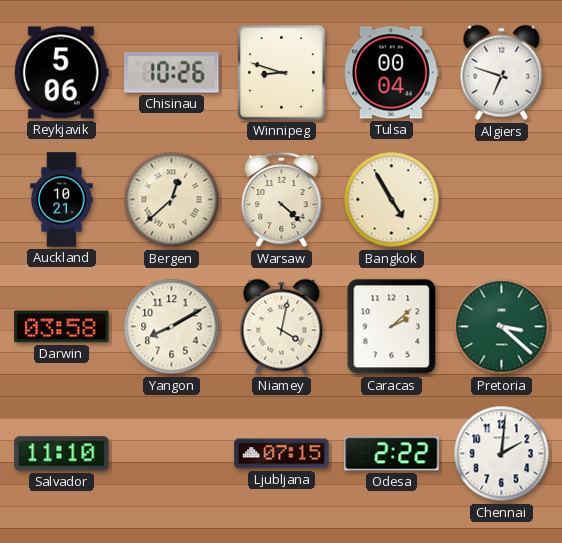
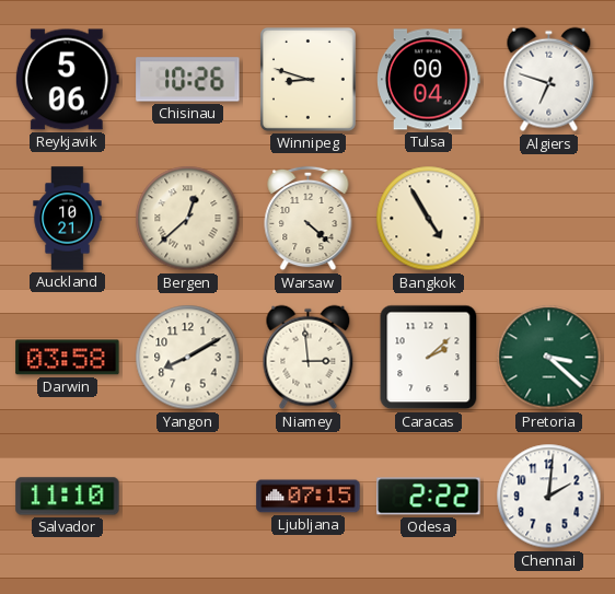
Niamey: 4:02 -> 2:59 (309, 358)
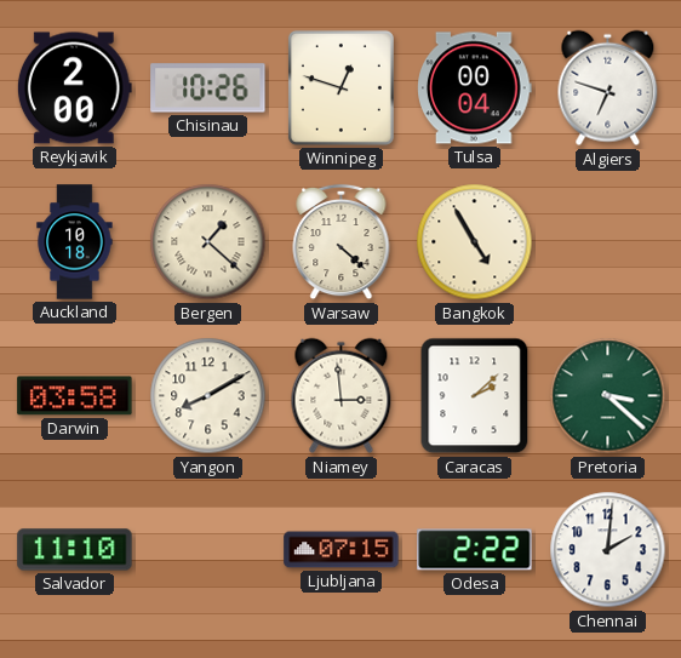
Reykjavik: 5:06 -> 2:00 (74, 88)
Winnipeg: 8:48 -> 12:48 (340, 87)
Auckland: 10:21 -> 10:18 (75, 242)
Bergen: 12:38 -> 1:22 (208, 242)
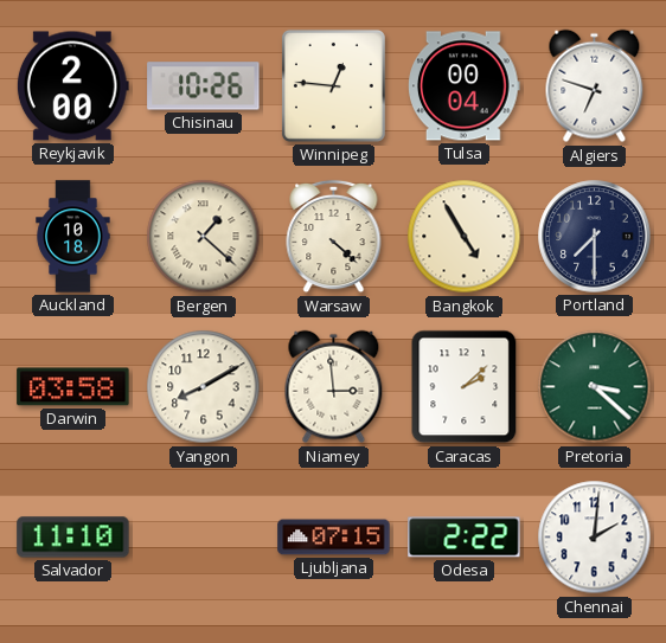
Winnipeg: 12:48 -> 12:46 (333, 85)
Portland: none -> 7:30 (595, 237)
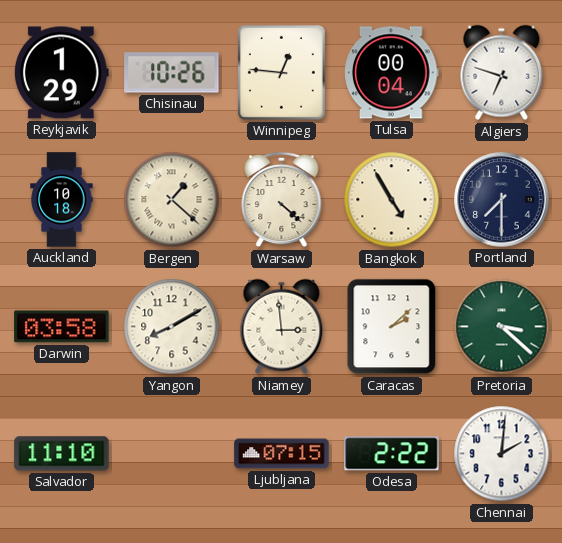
Reykjavik: 2:00 -> 1:29 (61, 73)
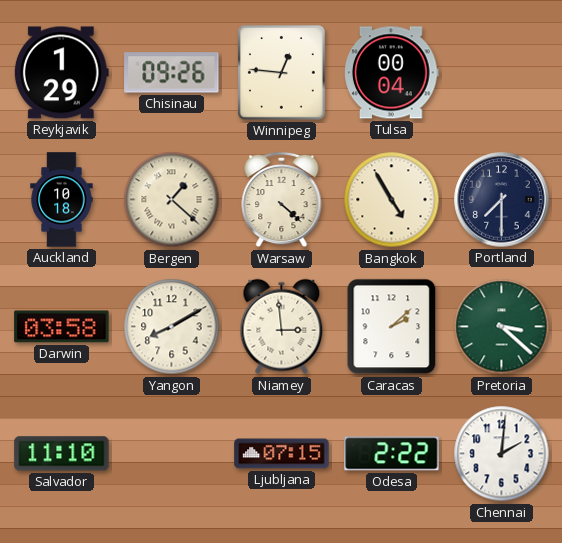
Chisinau: 10:26 -> 09:26 (172, 73)
Algiers: 6:48 -> none (502, 73)
